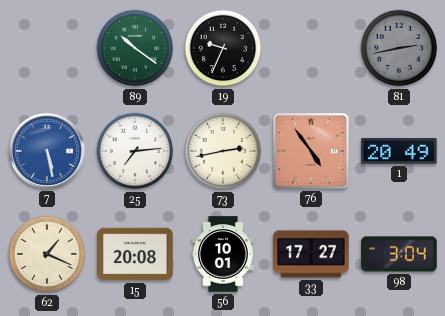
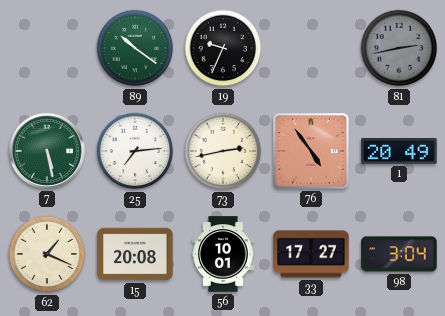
7 dial: blue -> green (47, 151)
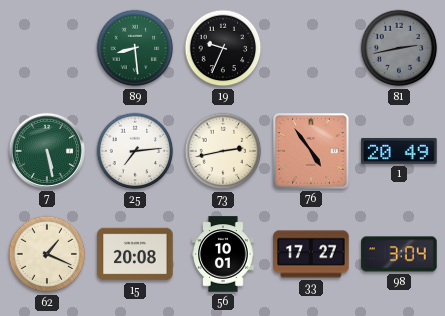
89: 10:21 -> 8:29 (135, 48)
